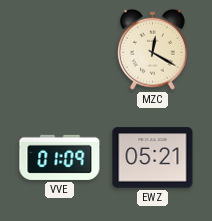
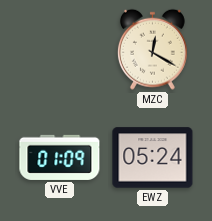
EWZ: 05:21 -> 05:24 (153, 158)
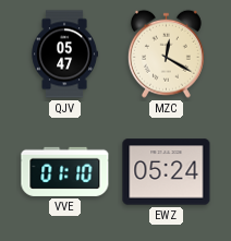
QJV: none -> 05:47 (64, 55)
VVE: 01:09 -> 01:10 (65, 171)
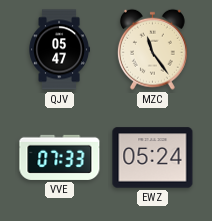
MZC: 12:20 -> 11:24 (152, 49)
VVE: 01:10 -> 07:33 (60, 157)
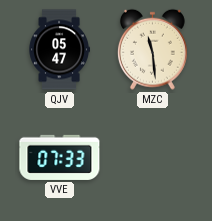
MZC: 11:24 -> 11:29 (152, 49)
EWZ: 05:24 -> none (153, 158)
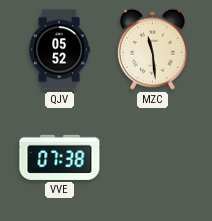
QJV: 05:47 -> 05:52 (59, 50)
VVE: 07:33 -> 07:38 (60, 157)
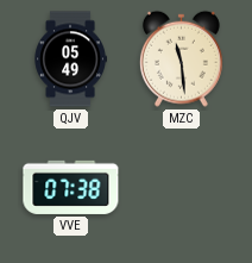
QJV: 05:52 -> 05:49 (70, 60)
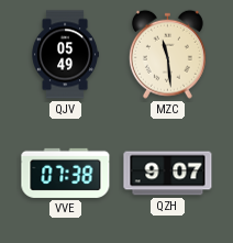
QZH: none -> 9:07 (168, 174)
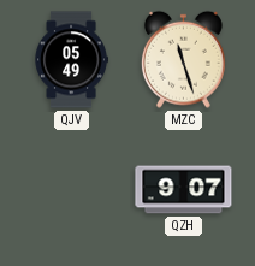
MZC: 11:29 -> 11:27 (183, 59)
VVE: 07:38 -> none (66, 173)
